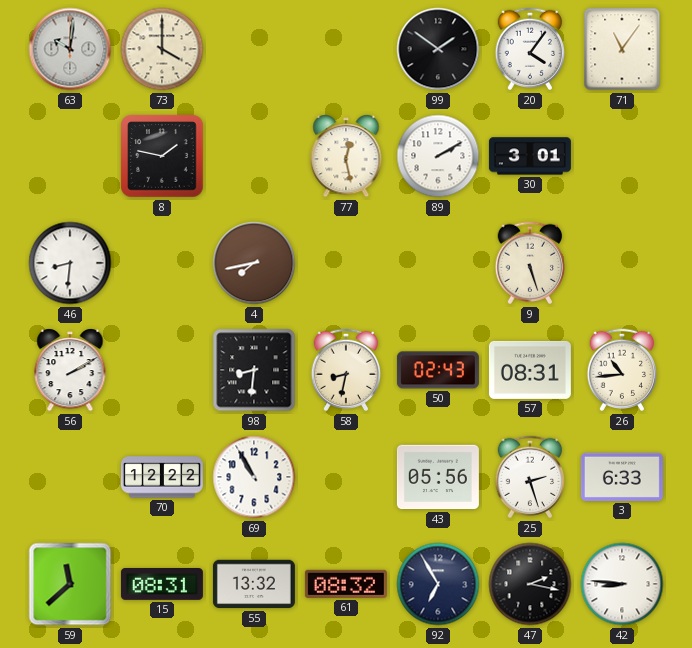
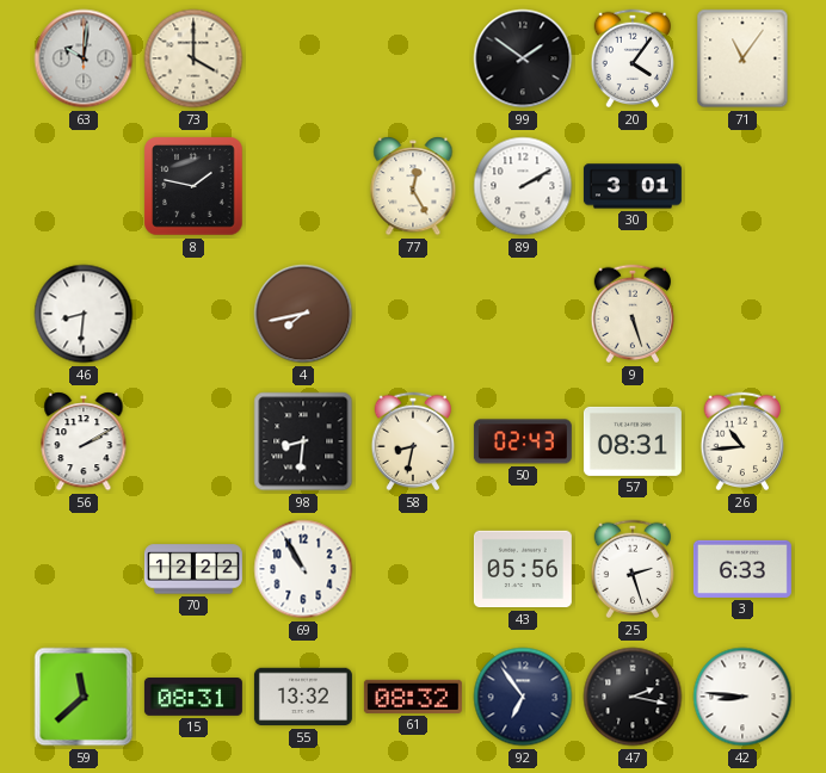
77: 12:28 -> 12:25 (413, 186)
92: 6:55 -> 6:54 (523, 697)
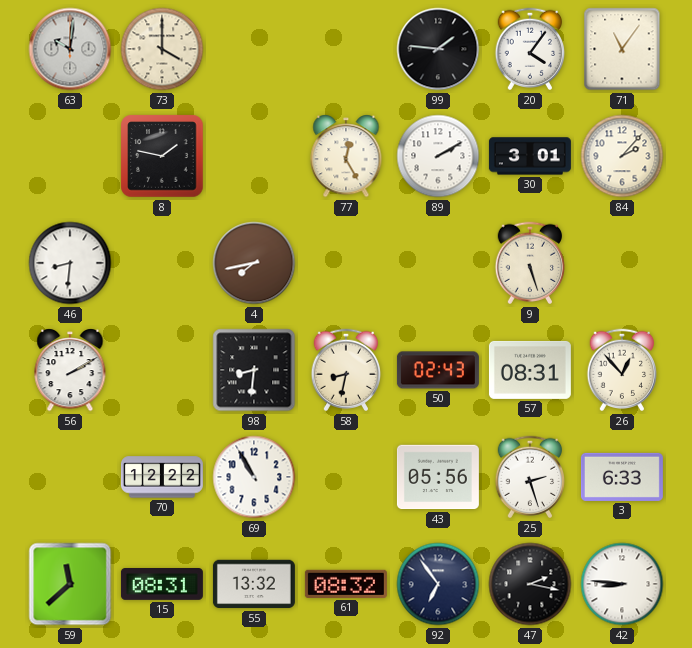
99: 1:51 -> 1:46 (438, 49)
84: none -> 2:07 (622, 156)
26: 10:44 -> 12:53 (622, 370)
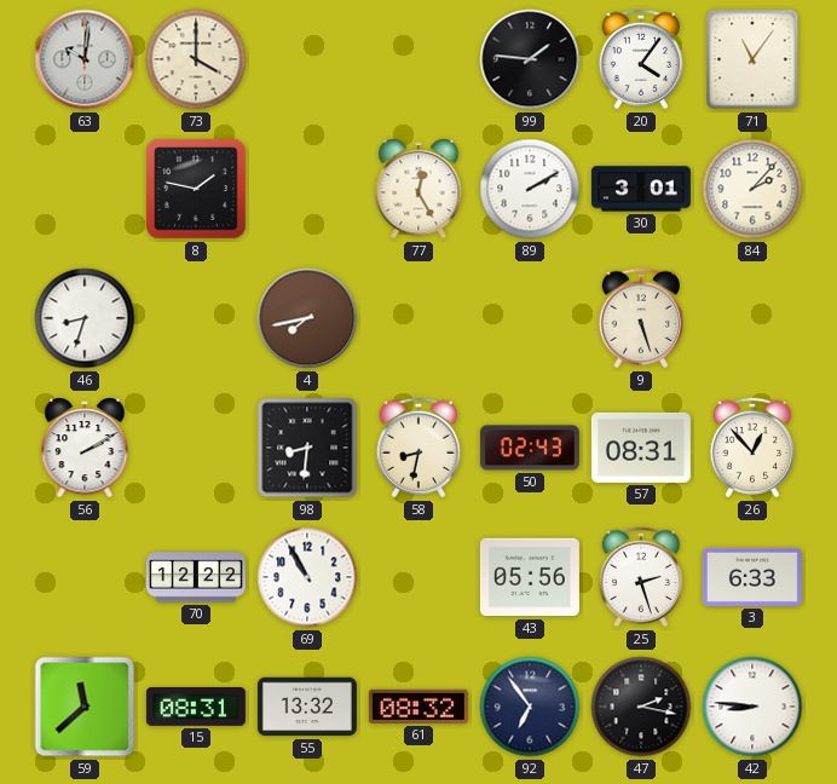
46: 8:31 -> 8:33 (85, 318)
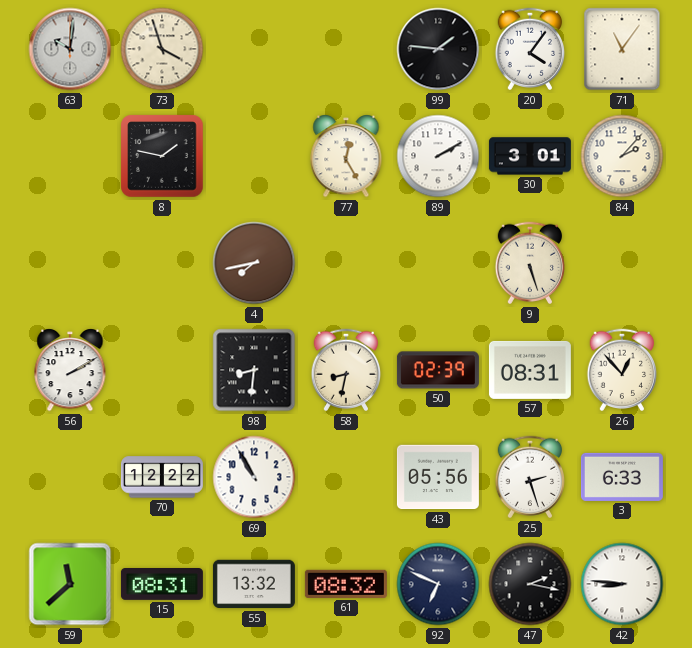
73: 4:00 -> 3:57 (162, 49)
46: 8:33 -> none (85, 318)
50: 02:43 -> 02:39 (438, 370)
92: 6:54 -> 6:49 (438, 584)
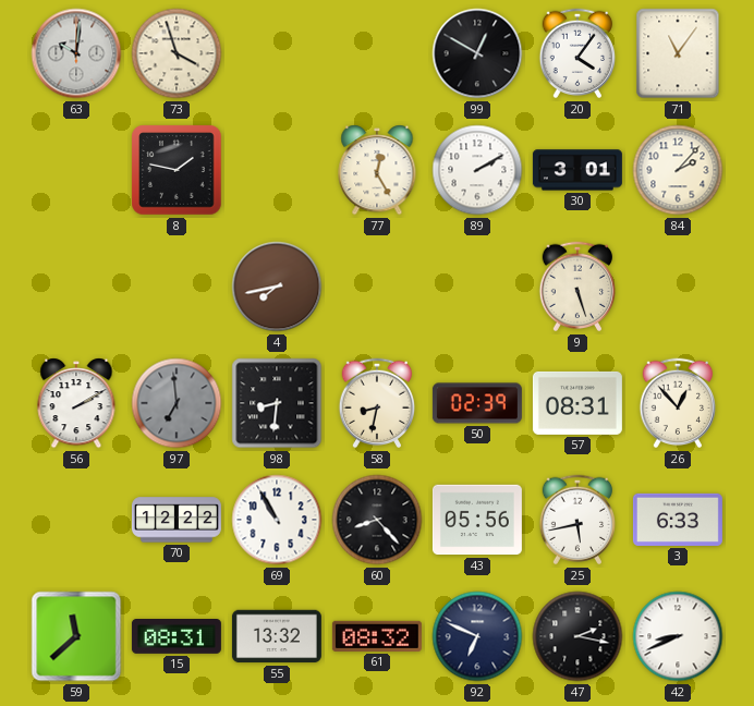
99: 1:46 -> 12:50 (477, 53)
97: none -> 6:59 (177, 403)
60: none -> 8:23 (377, 520)
25: 2:27 -> 5:43 (577, 520)
42: 8:46 -> 8:41 (678, 636)
